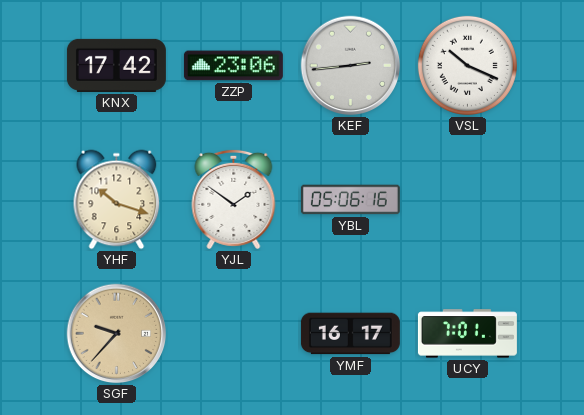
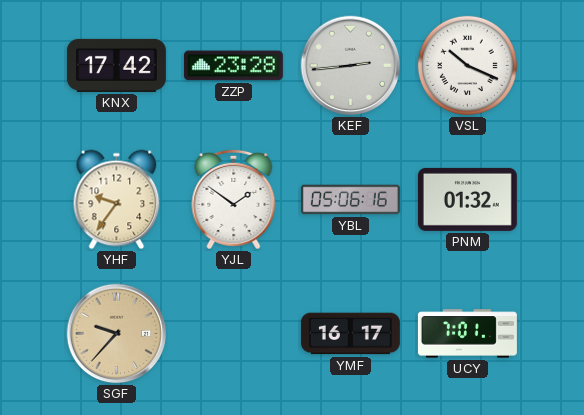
ZZP: 23:06 -> 23:28 (233, 66)
YHF: 10:18 -> 9:36 (117, 200)
PNM: none -> 01:32 (467, 199)
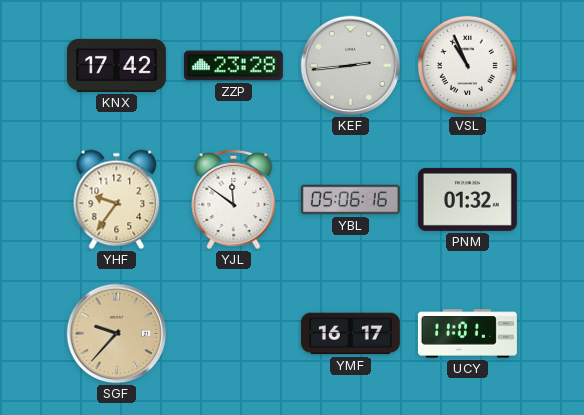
VSL: 10:19 -> 10:56 (467, 65)
YJL: 1:51 -> 11:51 (234, 199)
UCY: 7:01 -> 11:01 (467, 334)
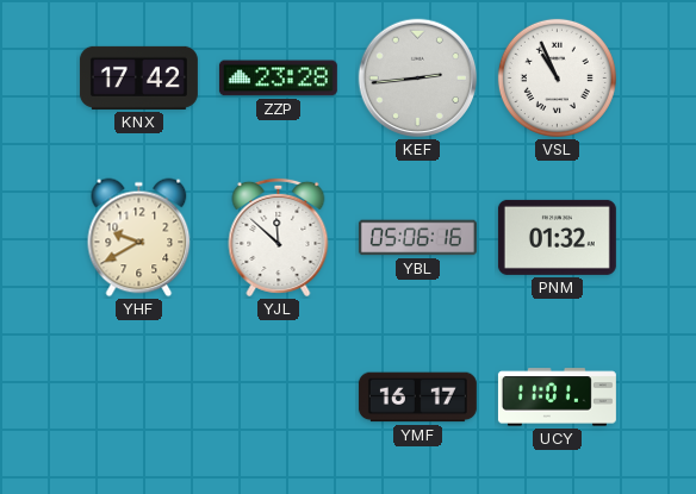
YHF: 9:36 -> 9:40 (139, 238)
YJL: 11:51 -> 11:52 (279, 237)
SGF: 9:37 -> none (117, 334)
